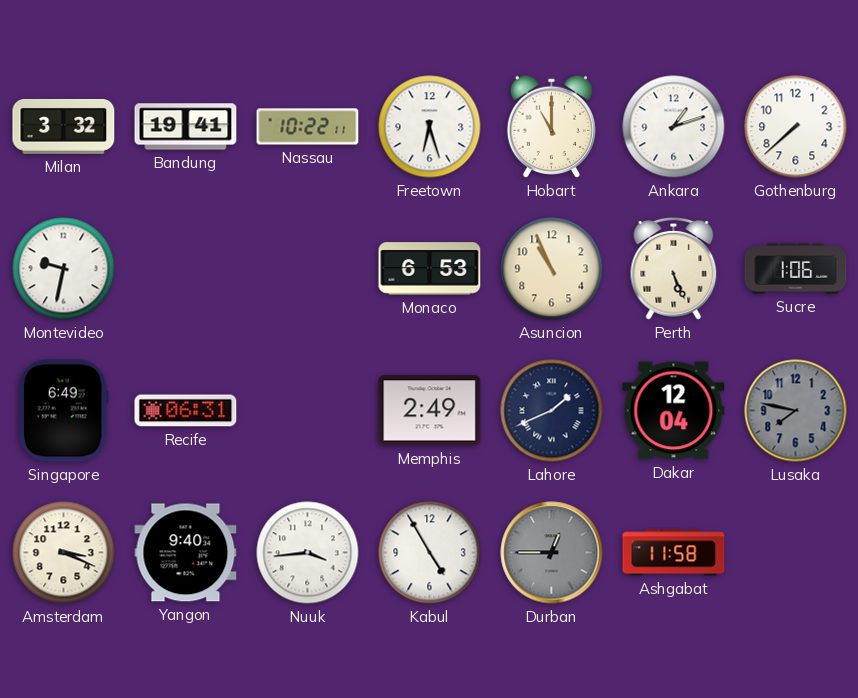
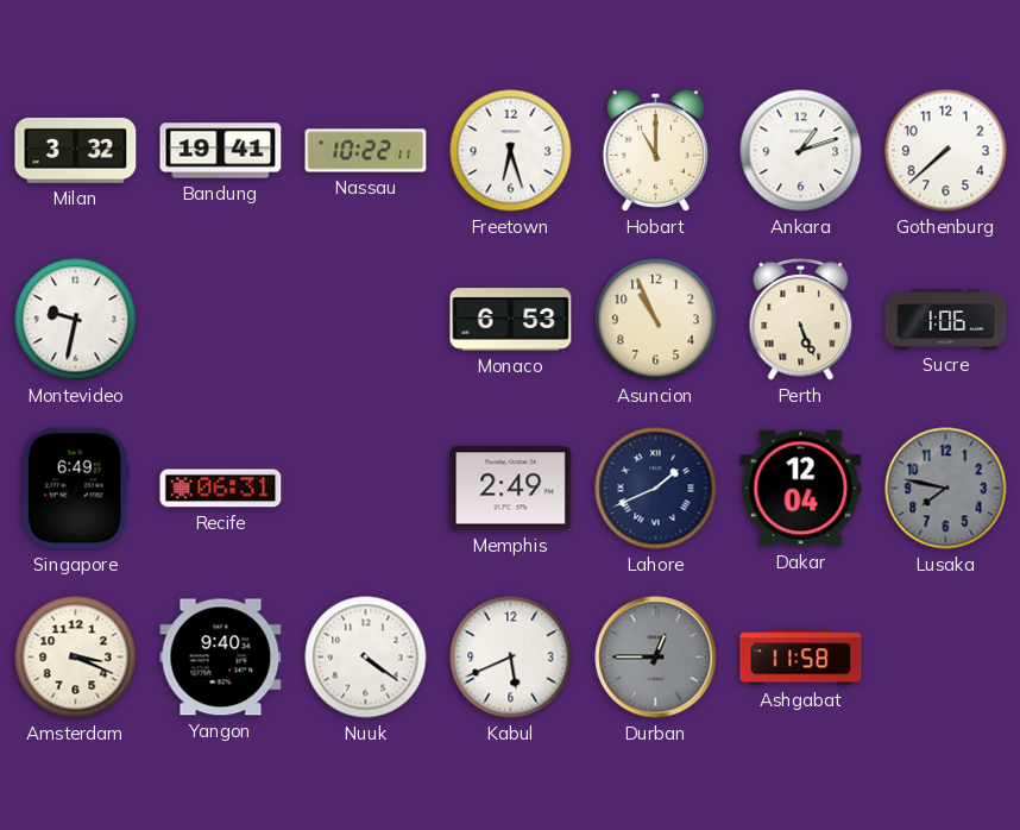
Nuuk: 3:44 -> 4:21 (366, 658)
Kabul: 4:55 -> 5:41 (511, 658)
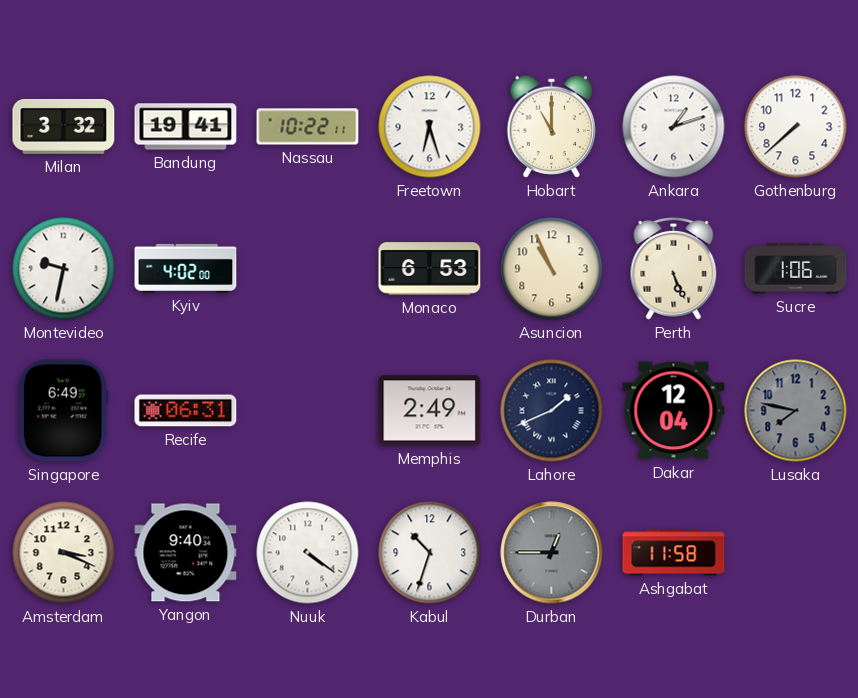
Kyiv: none -> 4:02 (186, 268)
Kabul: 5:41 -> 10:33 (430, 553)
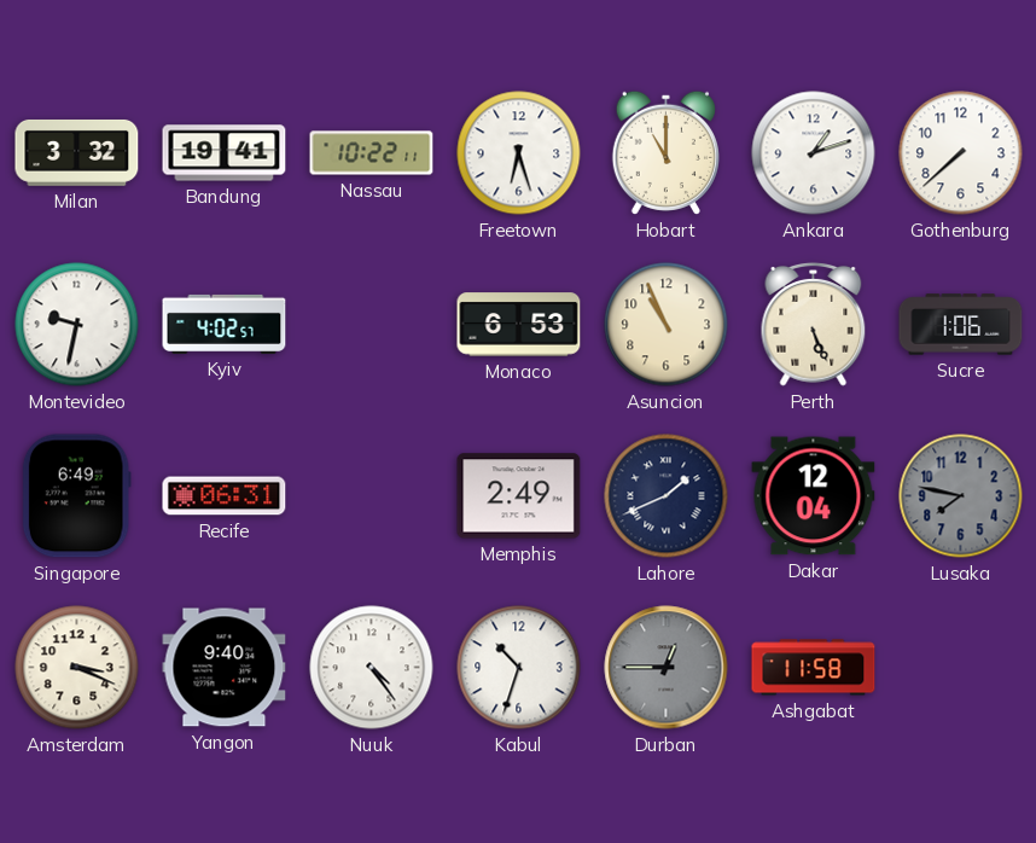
Kyiv: 4:02:00 -> 4:02:57 (225, 324)
Nuuk: 4:21 -> 4:24 (372, 668)
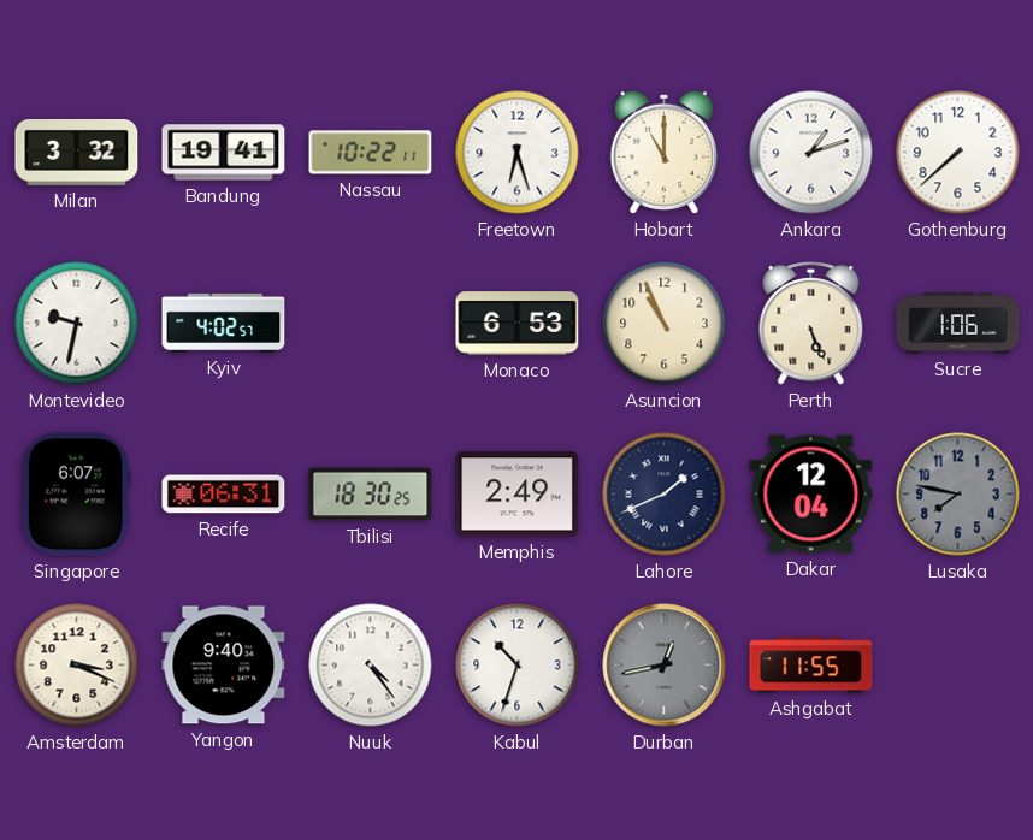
Singapore: 6:49 -> 6:07 (76, 495)
Tbilisi: none -> 18:30 (371, 495)
Durban: 12:45 -> 12:43 (665, 666)
Ashgabat: 11:58 -> 11:55 (811, 666)
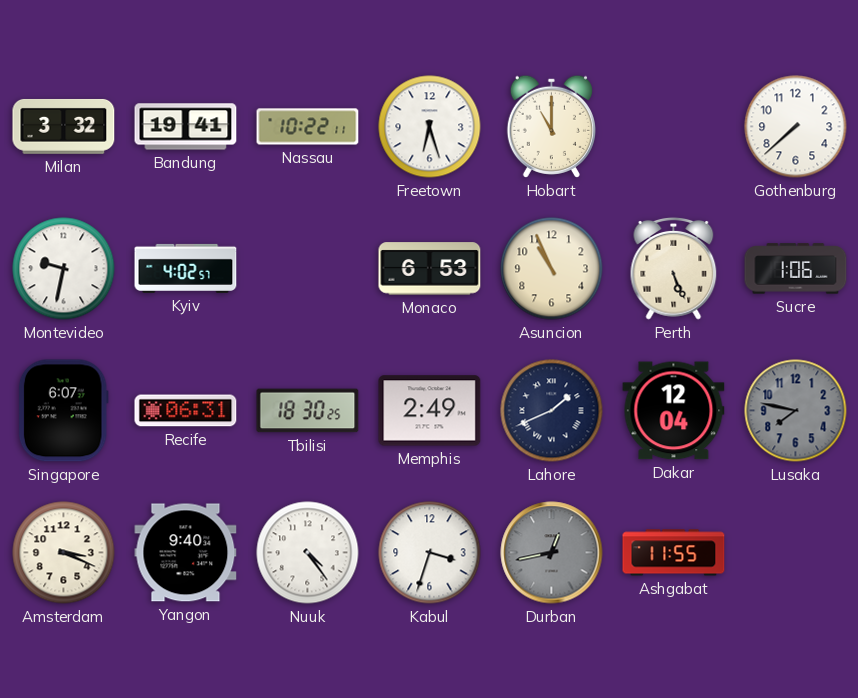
Ankara: 1:12 -> none (811, 153)
Kabul: 10:33 -> 3:33 (430, 553)
